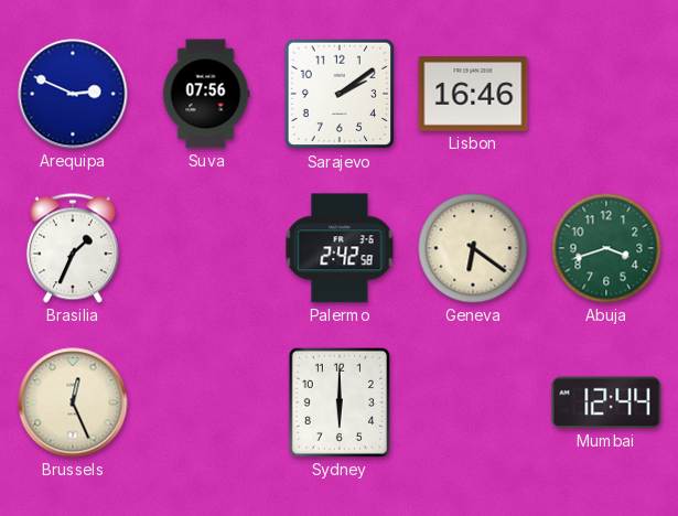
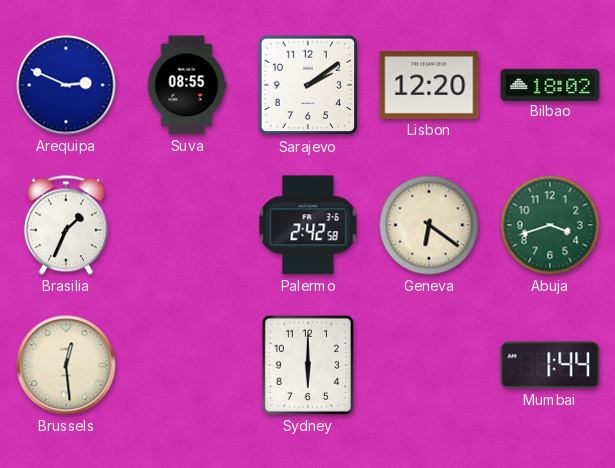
Suva: 07:56 -> 08:55 (187, 85)
Lisbon: 16:46 -> 12:20 (429, 85)
Bilbao: none -> 18:02 (550, 84)
Brussels: 12:26 -> 12:29 (66, 365)
Mumbai: 12:44 -> 1:44 (550, 365)
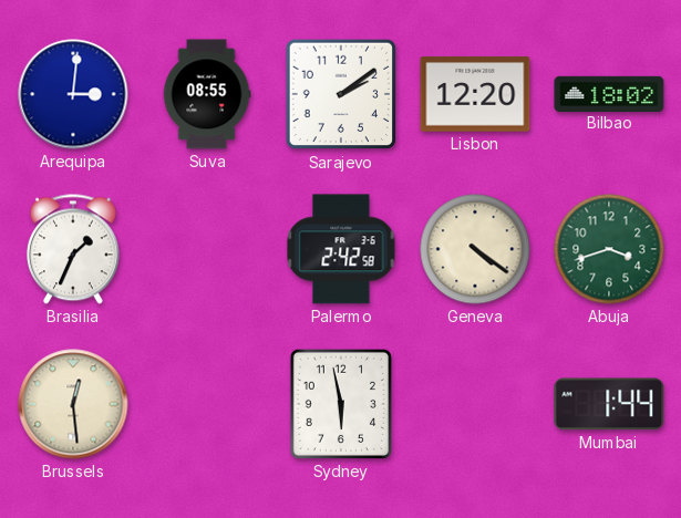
Arequipa: 2:49 -> 3:01 (73, 94)
Geneva: 6:21 -> 4:21 (475, 249)
Sydney: 6:00 -> 5:58 (341, 404)
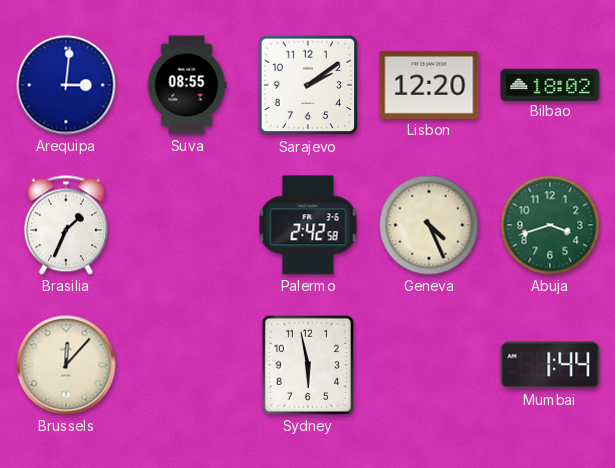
Geneva: 4:21 -> 4:26 (429, 225)
Brussels: 12:29 -> 12:07 (66, 365)
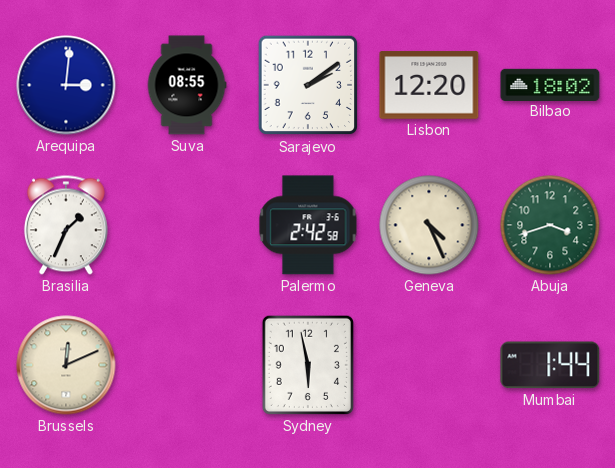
Brussels: 12:07 -> 12:11 (66, 365)
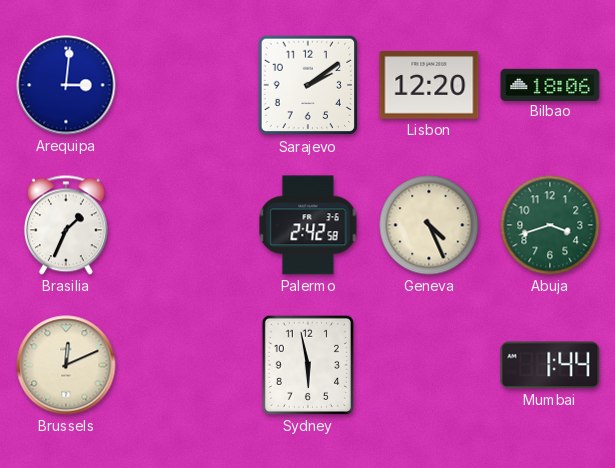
Suva: 08:55 -> none (187, 85)
Bilbao: 18:02 -> 18:06 (550, 84)
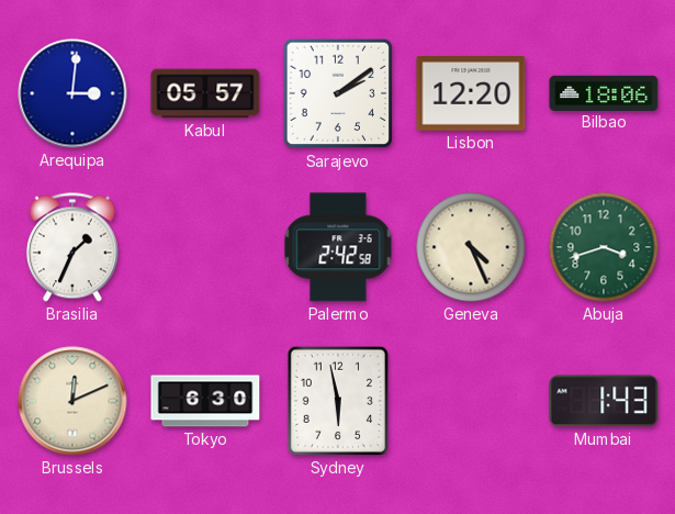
Kabul: none -> 05:57 (205, 93)
Tokyo: none -> 6:30 (205, 401)
Mumbai: 1:44 -> 1:43 (604, 401)
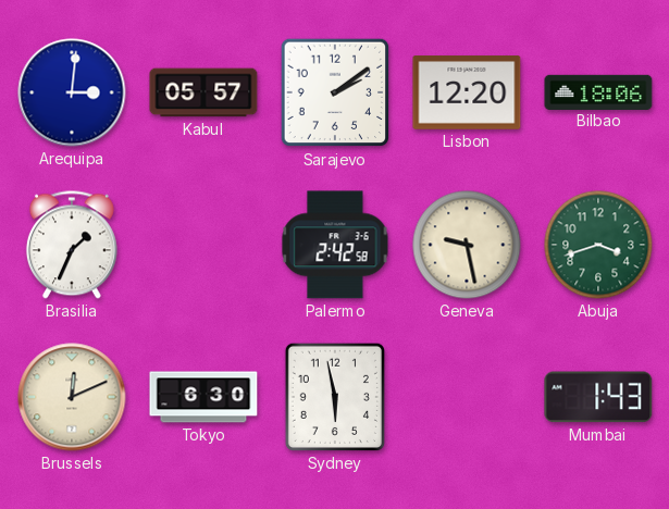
Geneva: 4:26 -> 9:28 (467, 245)
